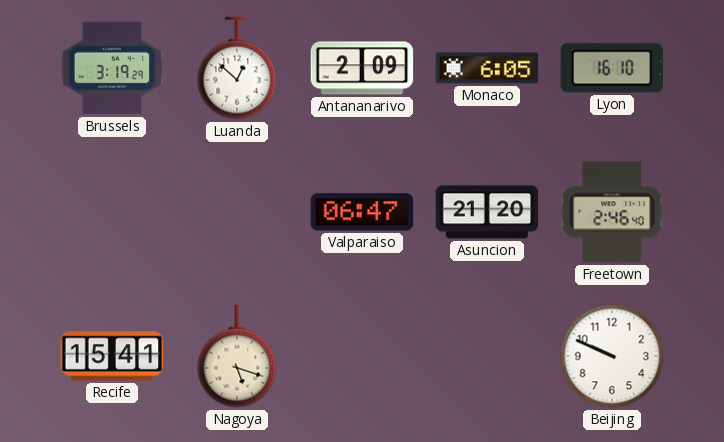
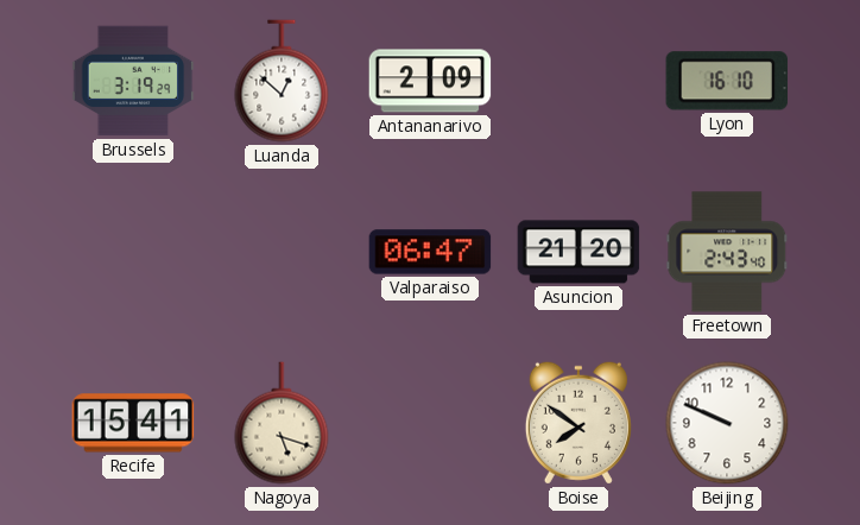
Monaco: 6:05 -> none (487, 68)
Freetown: 2:46 -> 2:43 (727, 252)
Boise: none -> 7:51 (578, 423)
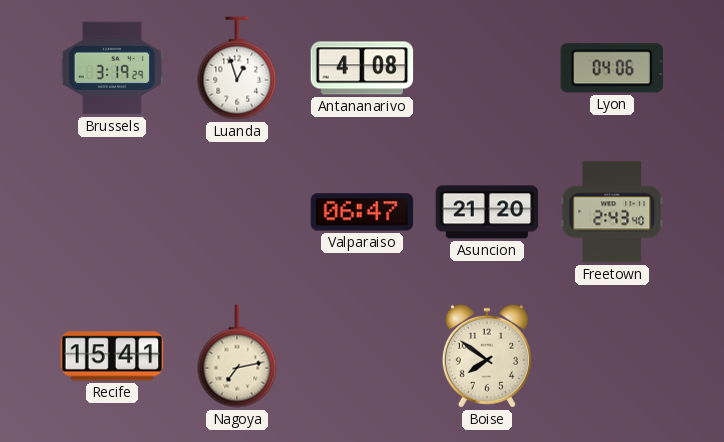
Luanda: 12:52 -> 12:57 (237, 68)
Antananarivo: 2:09 -> 4:08 (362, 68)
Lyon: 16:10 -> 04:06 (612, 68)
Nagoya: 5:18 -> 7:13 (237, 356)
Beijing: 9:49 -> none (727, 423)
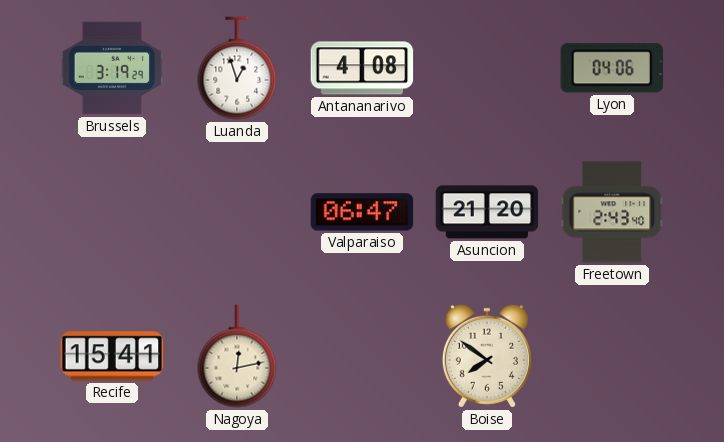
Nagoya: 7:13 -> 12:13 (237, 356)
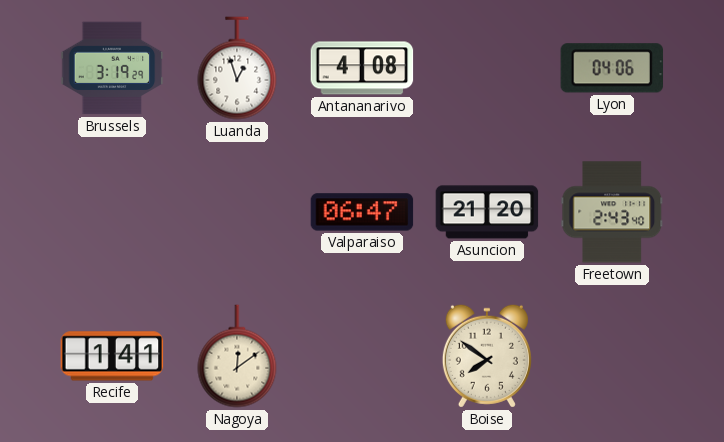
Recife: 15:41 -> 1:41 (112, 356)
Nagoya: 12:13 -> 12:09 (237, 356)
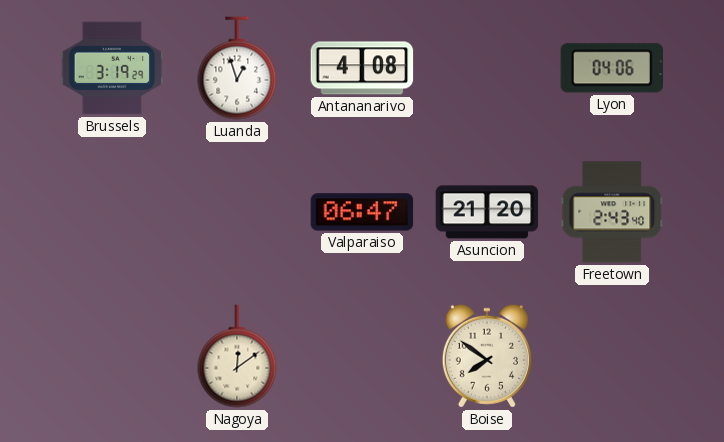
Recife: 1:41 -> none (112, 356)
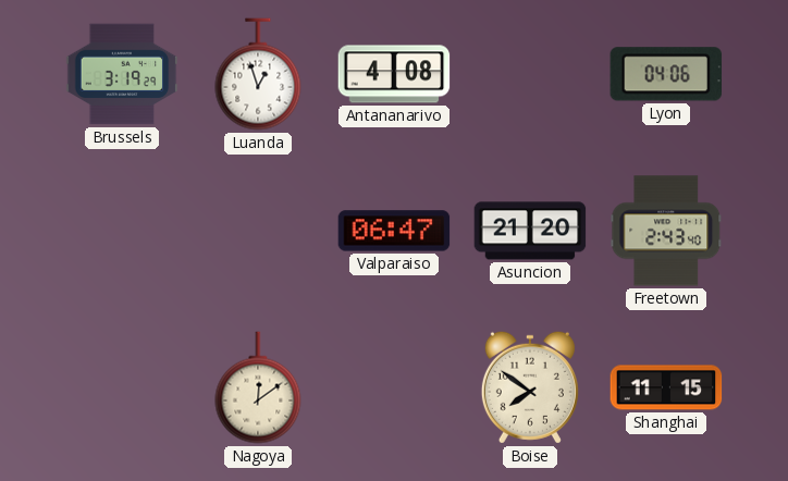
Shanghai: none -> 11:15 (666, 387)
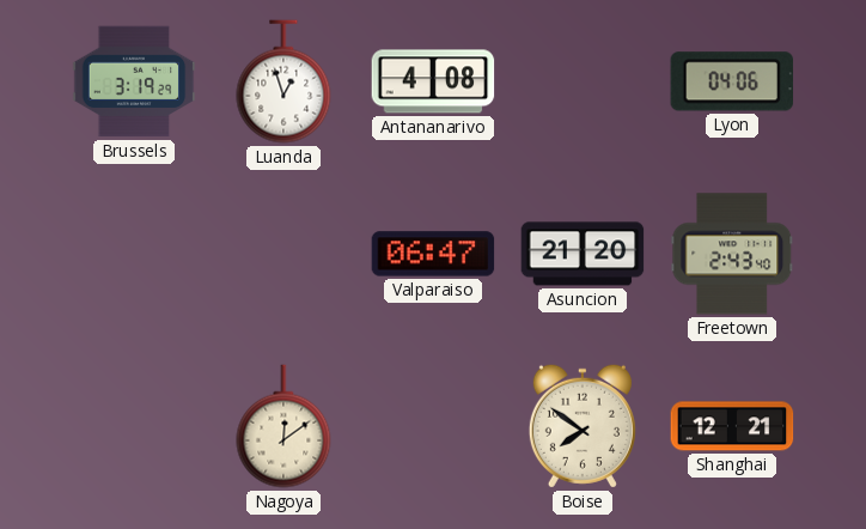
Shanghai: 11:15 -> 12:21 (732, 426)
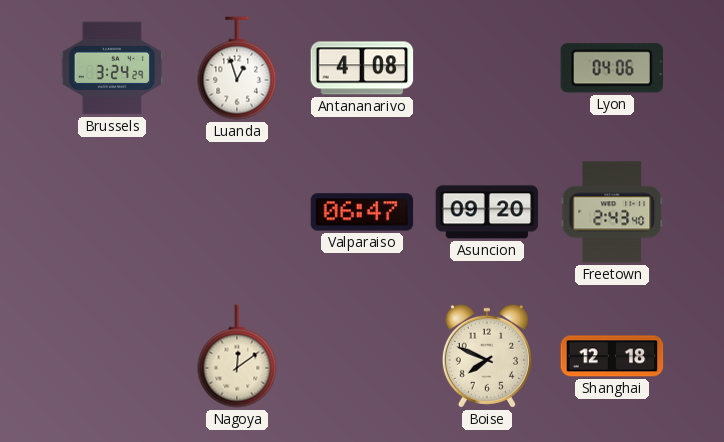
Brussels: 3:19 -> 3:24 (112, 68)
Asuncion: 21:20 -> 09:20 (487, 212)
Boise: 7:51 -> 7:49 (487, 356)
Shanghai: 12:21 -> 12:18 (612, 356)
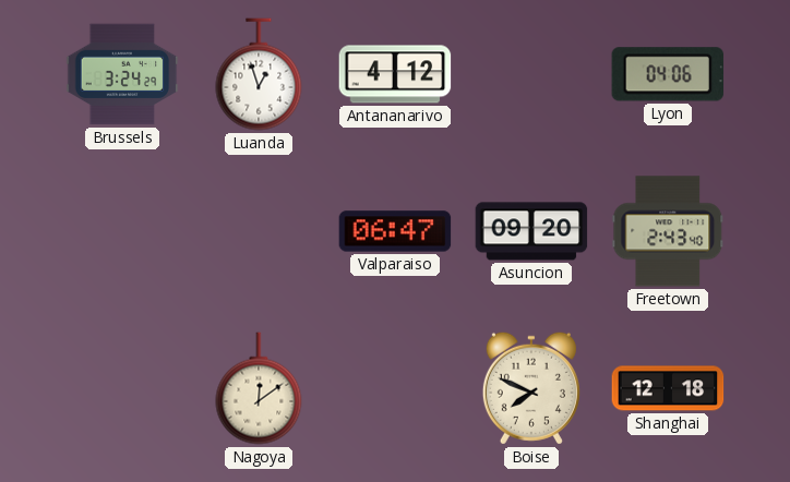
Antananarivo: 4:08 -> 4:12 (395, 74)
